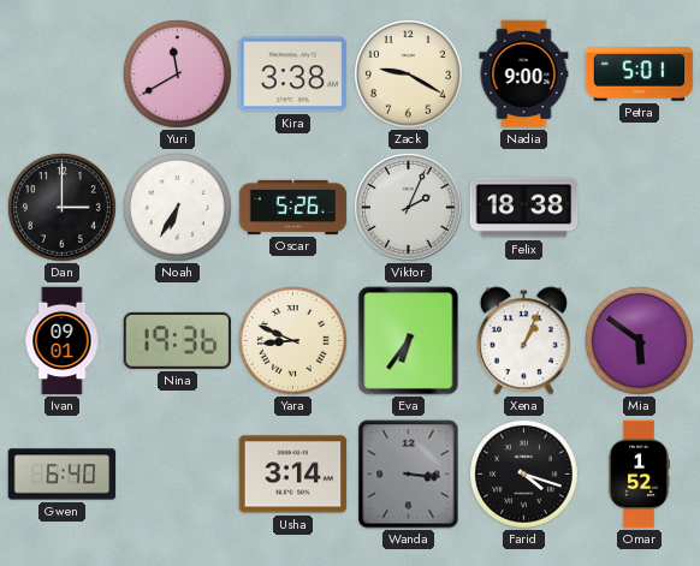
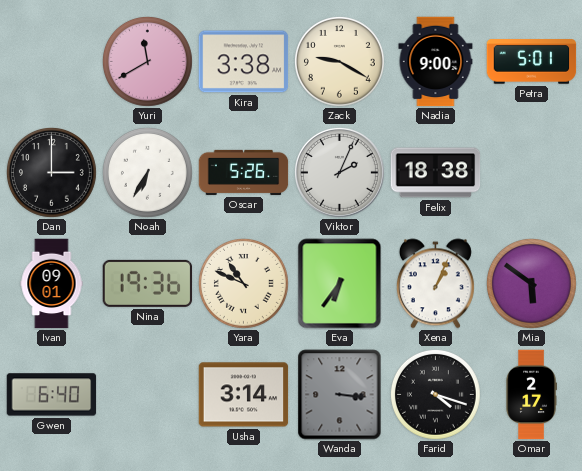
Yara: 8:49 -> 10:49 (243, 283)
Omar: 1:52 -> 2:17 (531, 395)
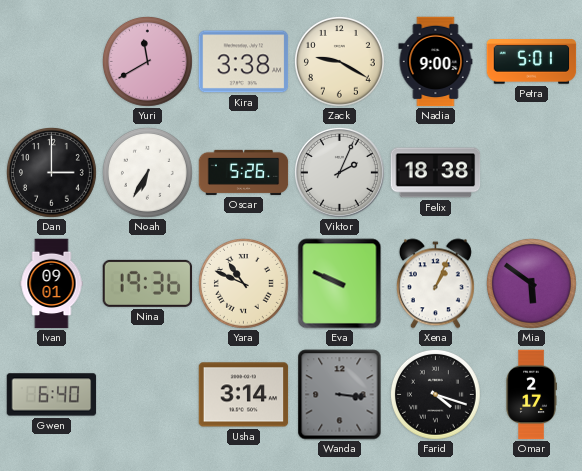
Eva: 6:36 -> 9:49 (340, 284)
